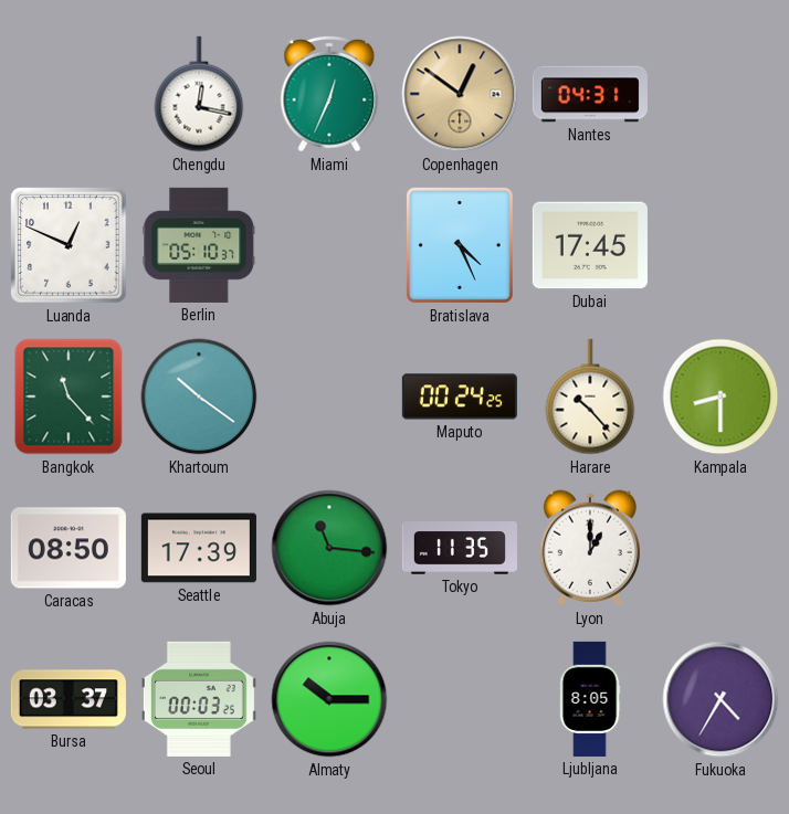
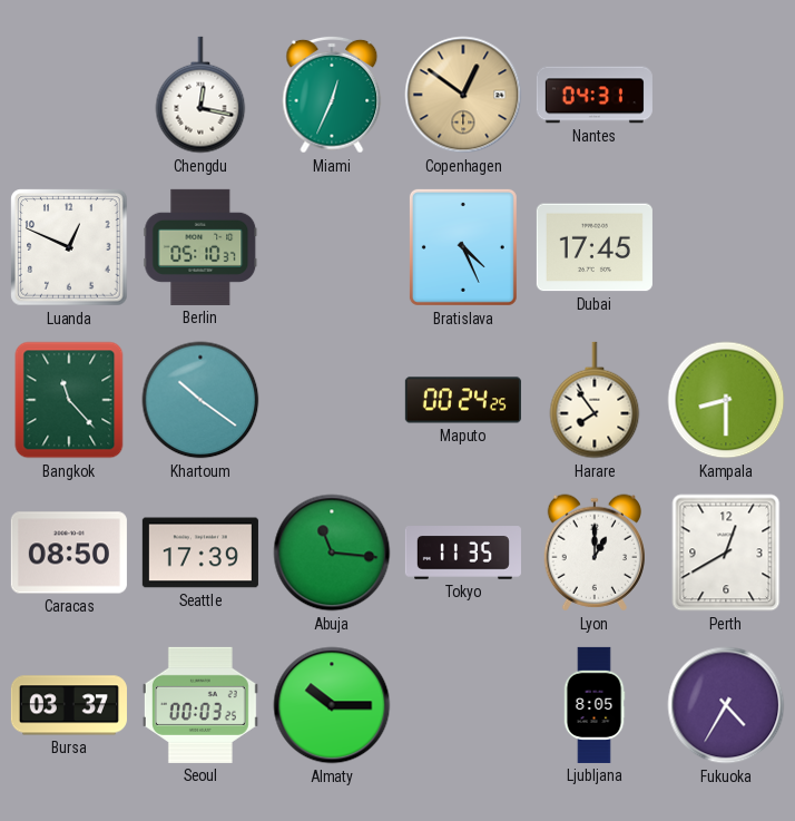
Harare: 10:23 -> 7:54 (595, 400)
Perth: none -> 12:40 (726, 553)
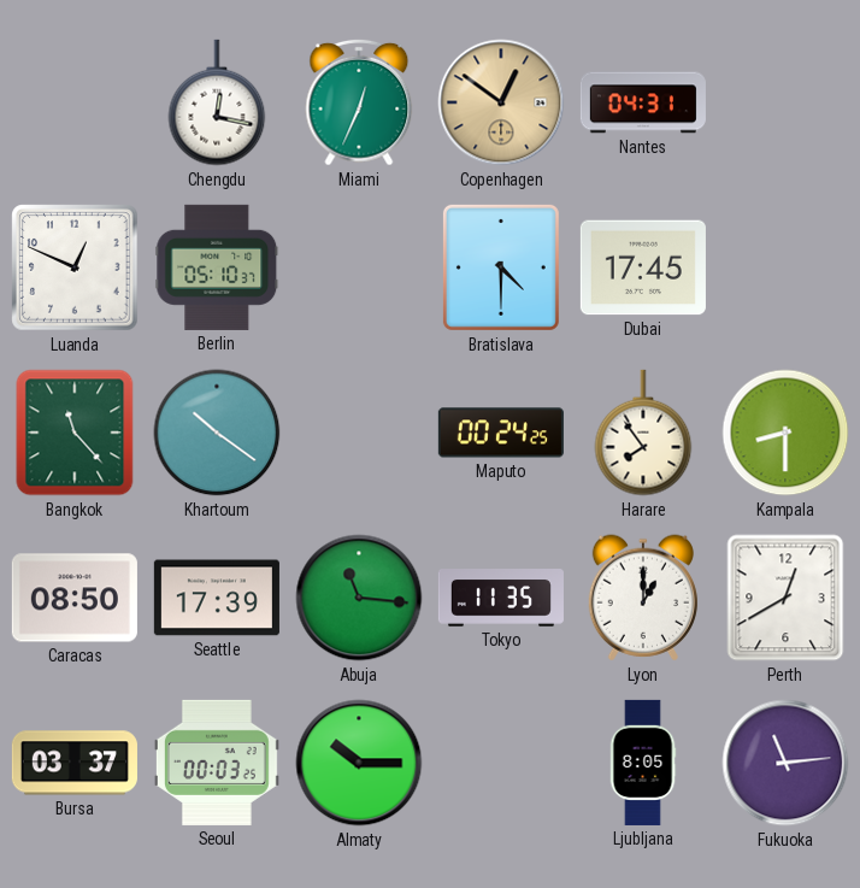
Bratislava: 4:26 -> 4:30 (501, 267)
Fukuoka: 4:35 -> 11:14 (785, 763)
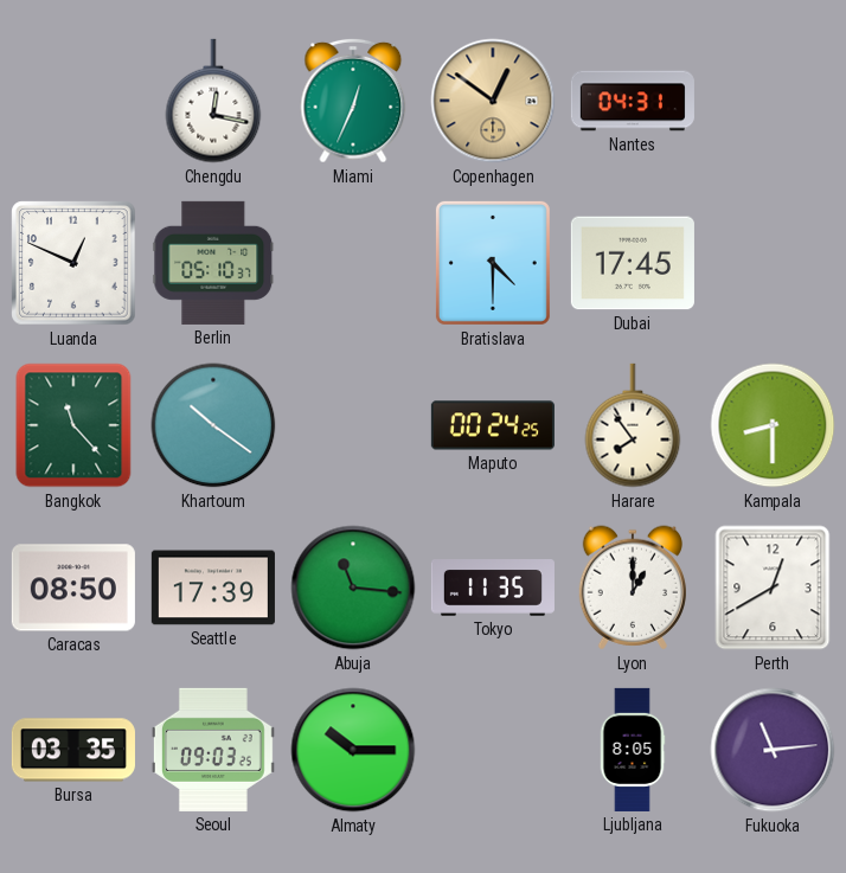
Bursa: 03:37 -> 03:35 (73, 750)
Seoul: 00:03 -> 09:03 (213, 750)
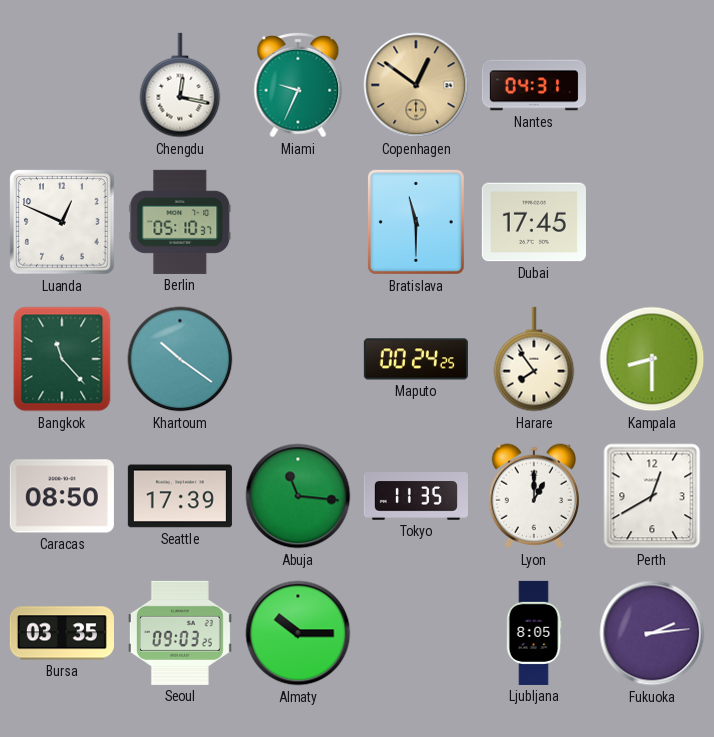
Miami: 12:34 -> 9:34 (298, 85)
Bratislava: 4:30 -> 11:30 (416, 222)
Fukuoka: 11:14 -> 2:14 (652, 633)
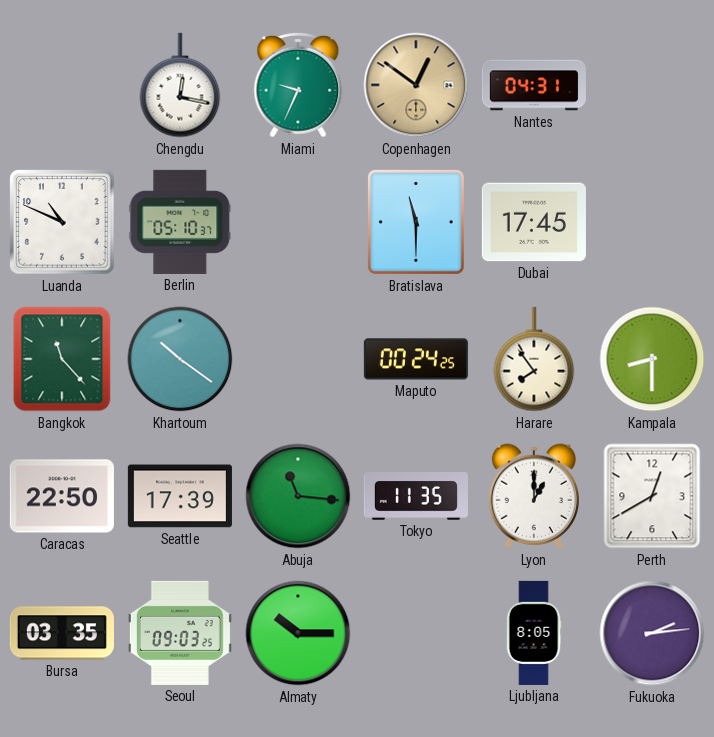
Luanda: 12:49 -> 10:49 (62, 222)
Caracas: 08:50 -> 22:50 (62, 496)
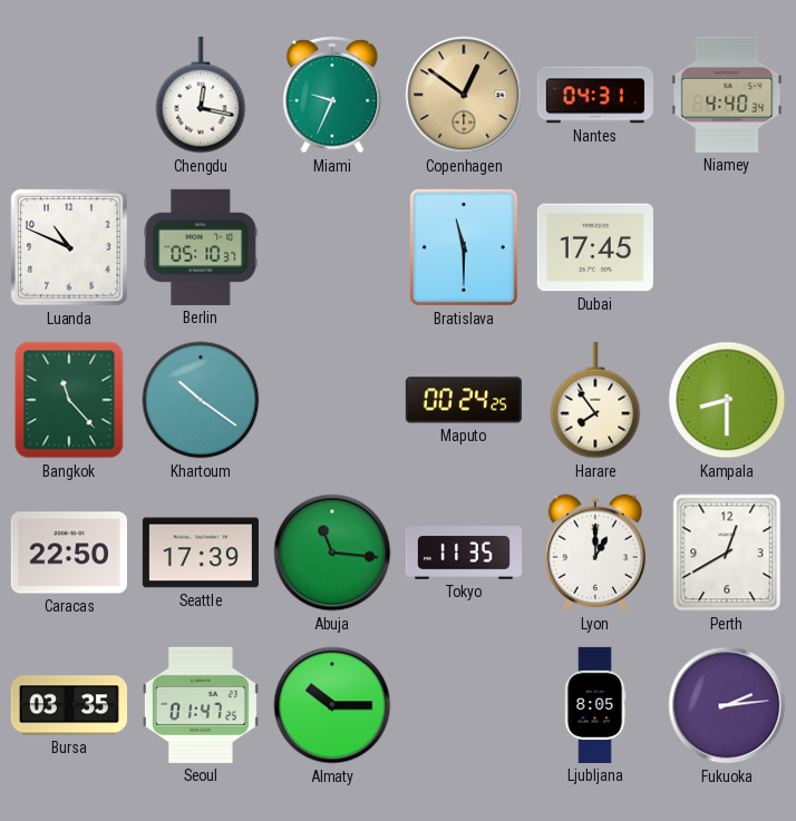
Niamey: none -> 4:40 (727, 95)
Seoul: 09:03 -> 01:47 (201, 705)
